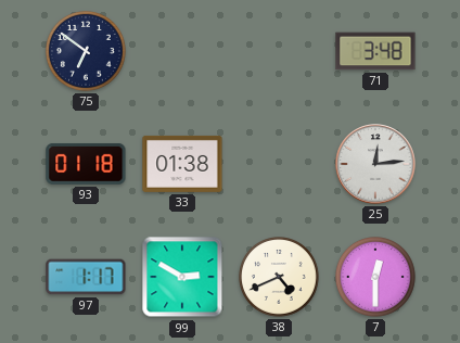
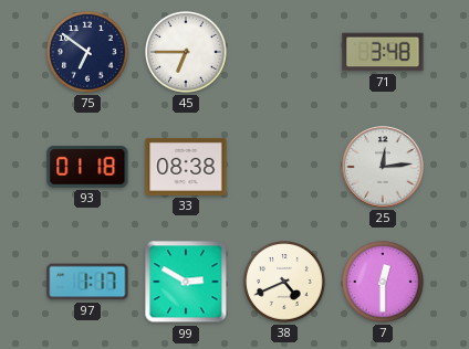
45: none -> 6:45 (187, 53)
33: 01:38 -> 08:38 (186, 167)
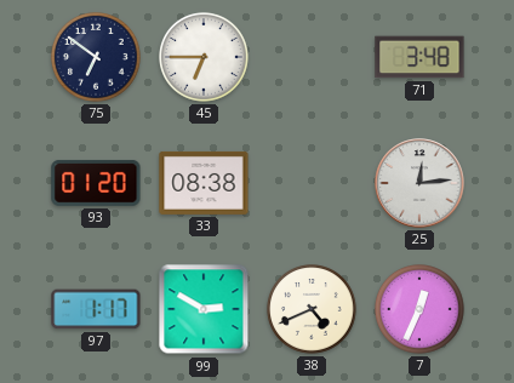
93: 01:18 -> 01:20 (96, 183)
7: 12:30 -> 12:34 (421, 310)
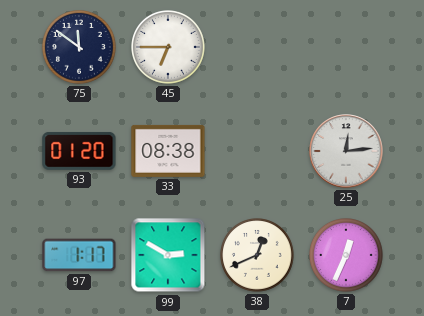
75: 6:51 -> 11:51 (80, 48)
71: 3:48 -> none (419, 57)
38: 4:41 -> 12:41 (258, 256)
